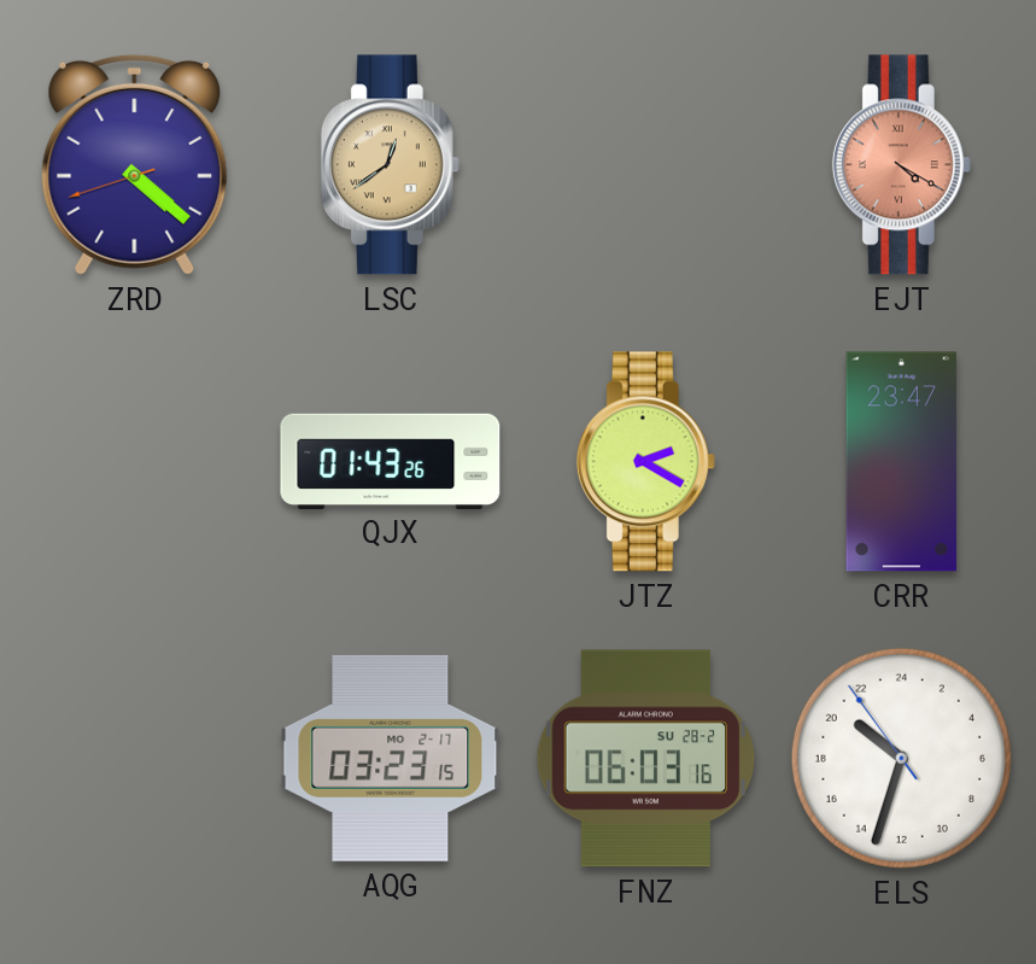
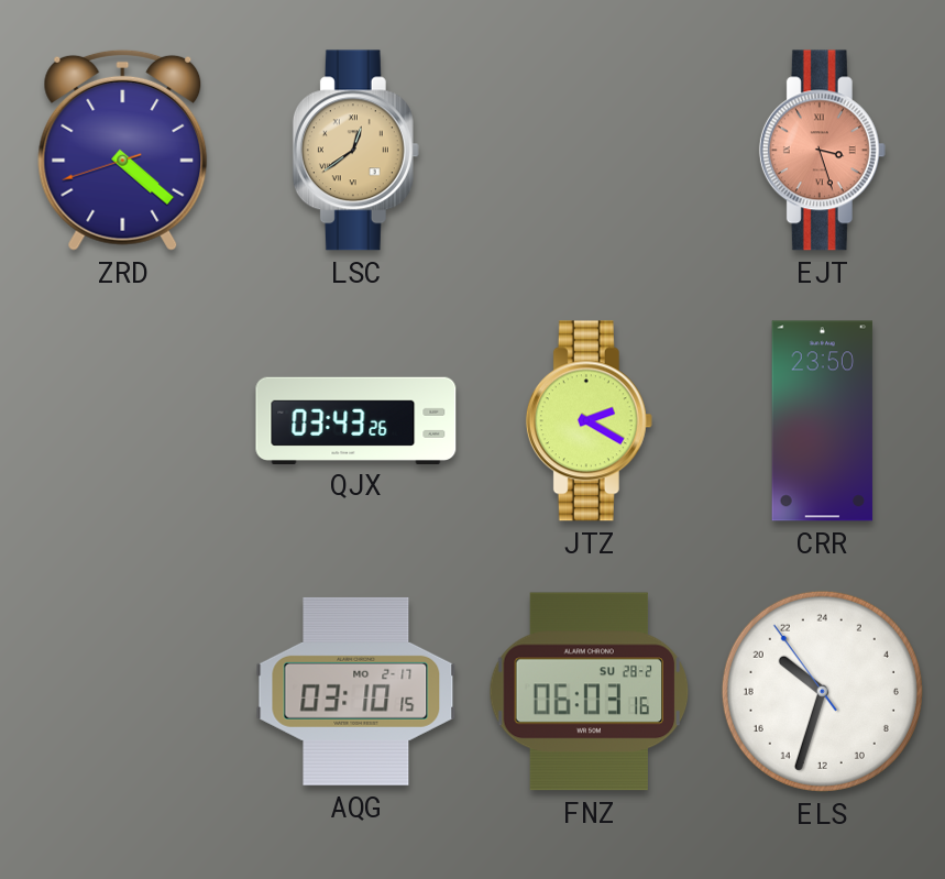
EJT: 4:20 -> 3:27 (822, 151)
QJX: 01:43 -> 03:43 (356, 420)
CRR: 23:47 -> 23:50 (823, 421)
AQG: 03:23 -> 03:10 (356, 691)
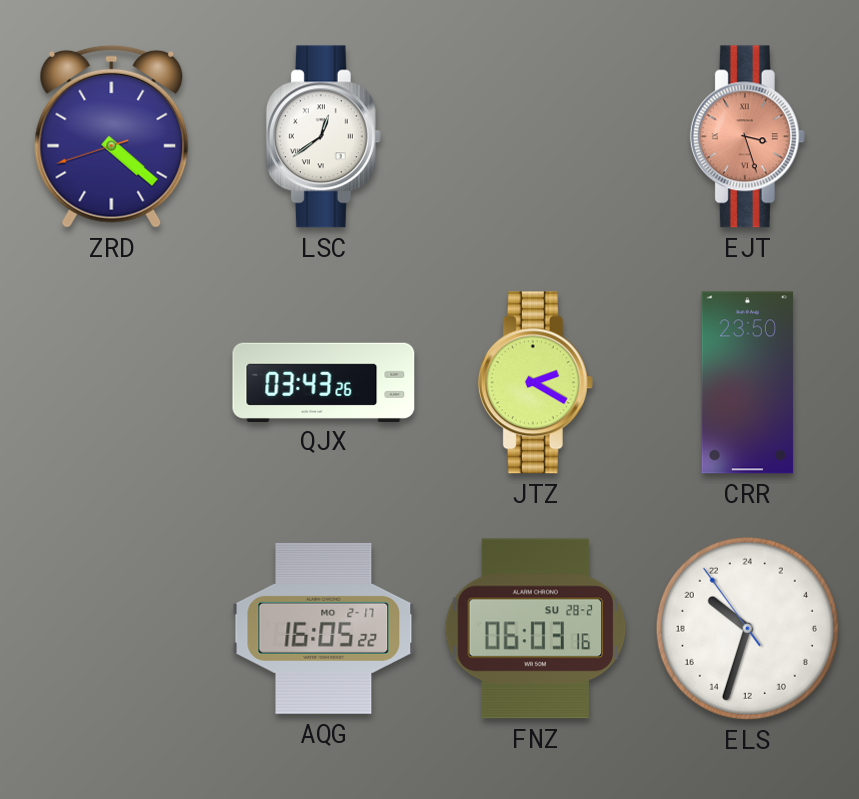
LSC dial: champagne -> white (323, 137)
AQG: 03:10 -> 16:05 (324, 628)
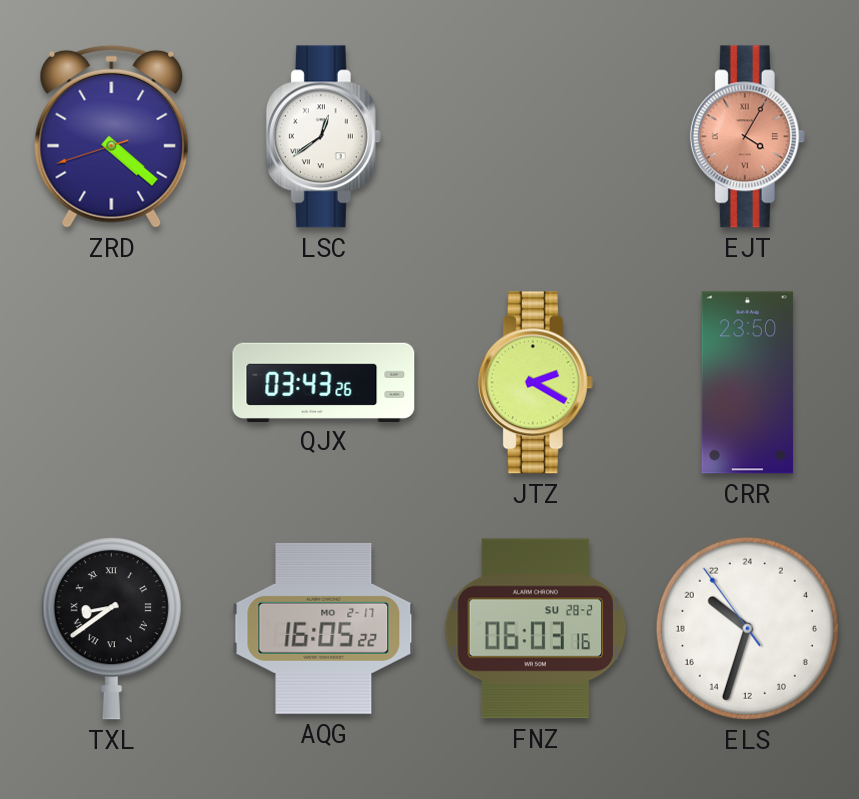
EJT: 3:27 -> 4:05 (747, 137)
TXL: none -> 8:39 (111, 629)
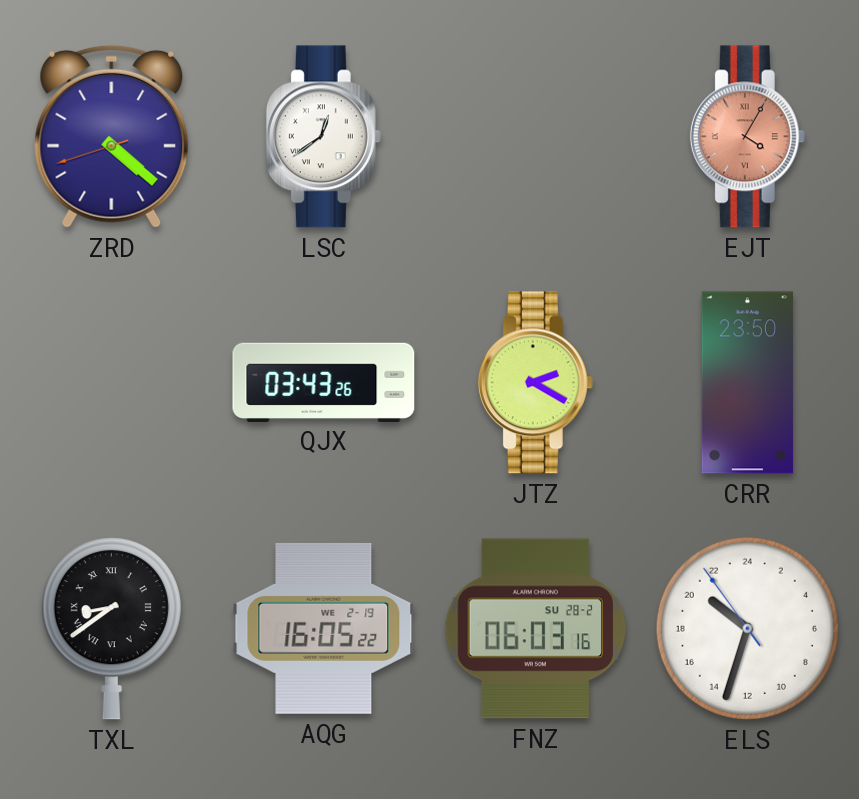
AQG date: MO 2-17 -> WE 2-19 (324, 628)
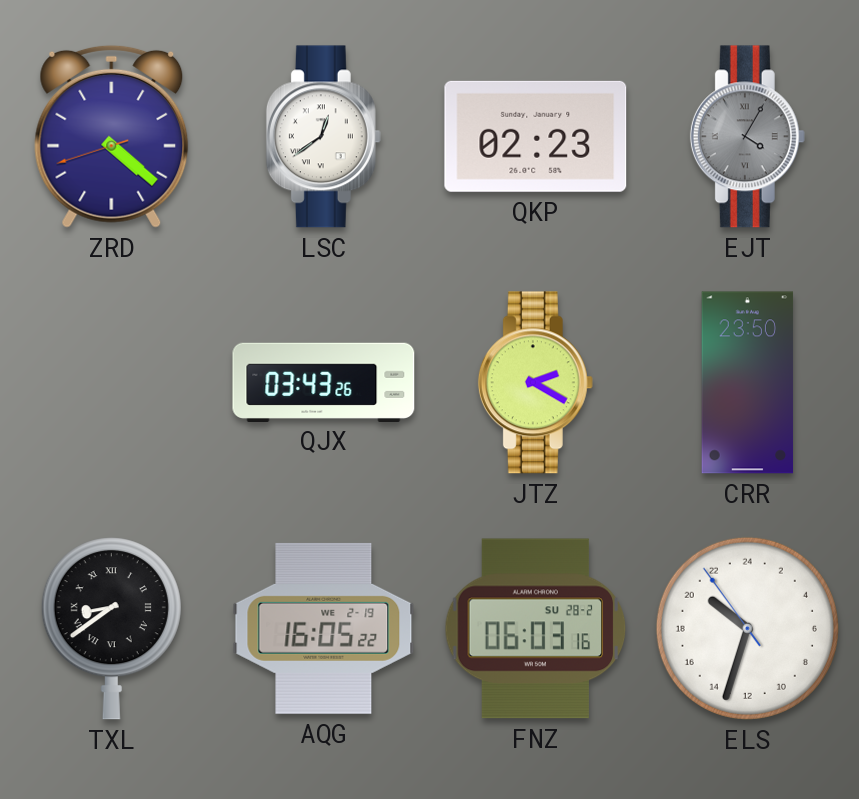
QKP: none -> 02:23 (536, 136)
EJT dial: salmon -> grey (747, 137)
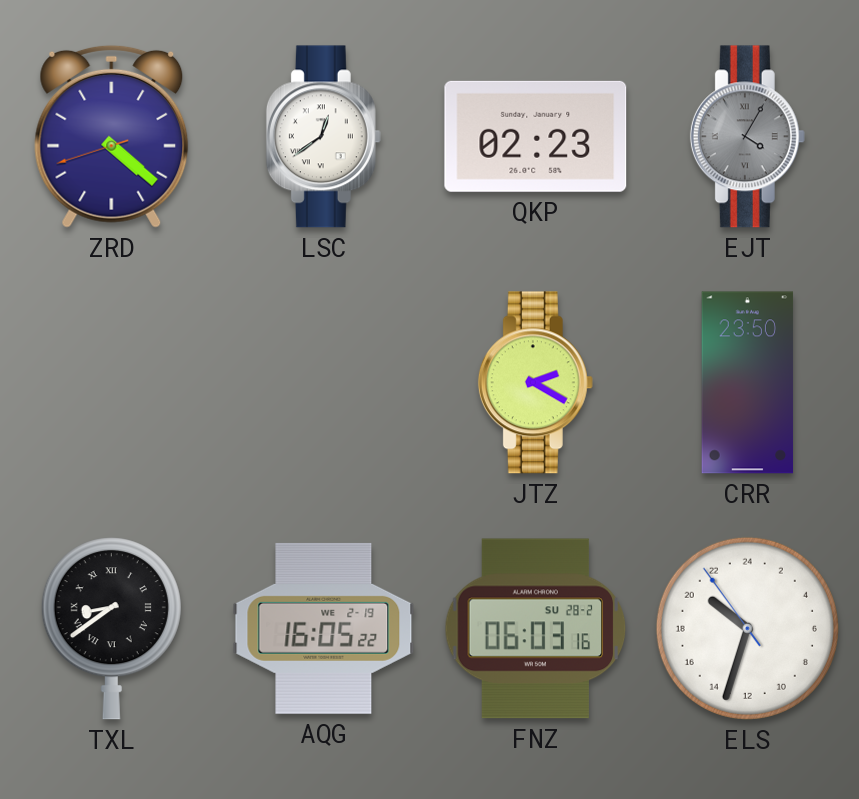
QJX: 03:43 -> none (324, 382)
